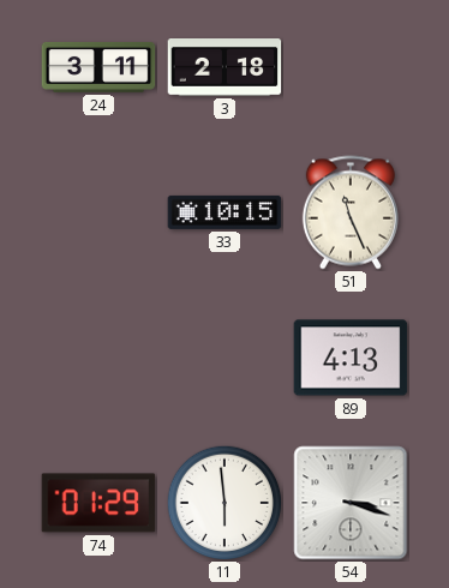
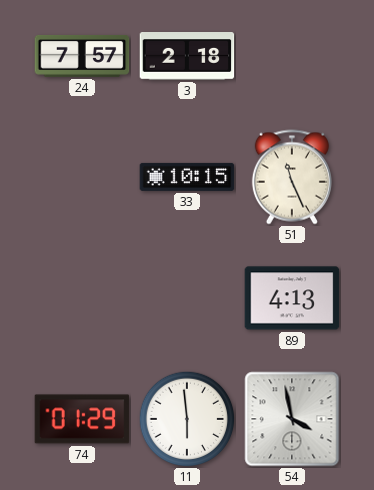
24: 3:11 -> 7:57 (82, 56)
54: 3:18 -> 3:58 (292, 419)
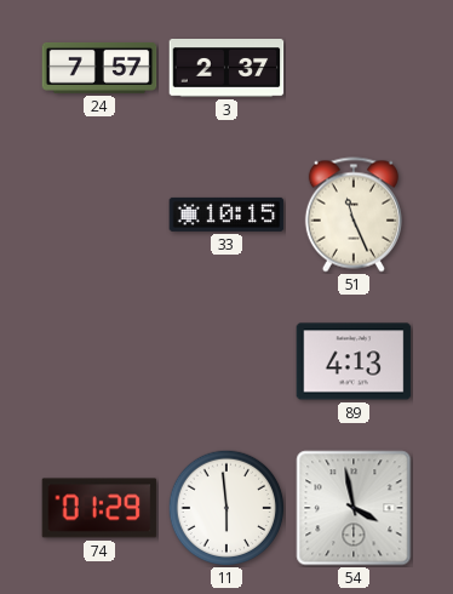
3: 2:18 -> 2:37 (226, 68)
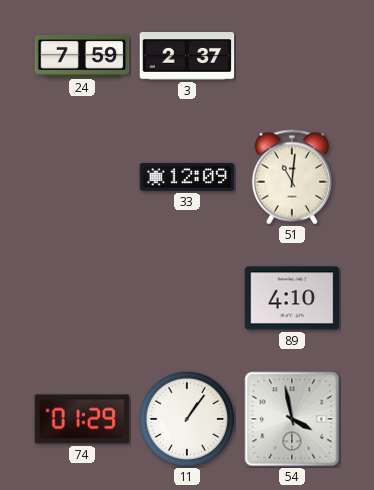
24: 7:57 -> 7:59 (82, 56)
33: 10:15 -> 12:09 (187, 177)
51: 11:26 -> 11:01 (292, 177)
89: 4:13 -> 4:10 (292, 298)
11: 5:59 -> 1:06 (187, 419)
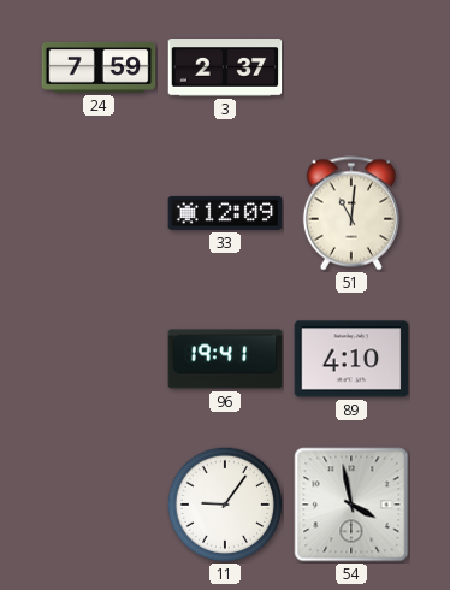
96: none -> 19:41 (225, 359)
74: 01:29 -> none (82, 419)
11: 1:06 -> 9:06 (225, 505)
